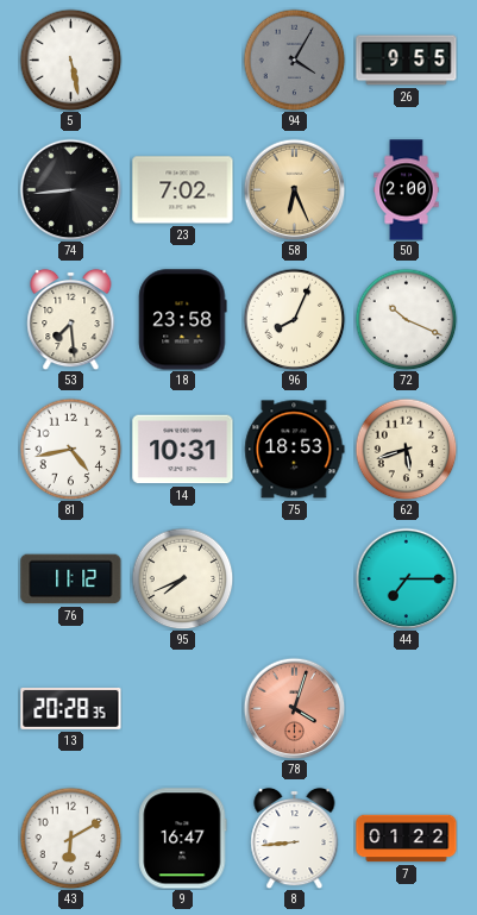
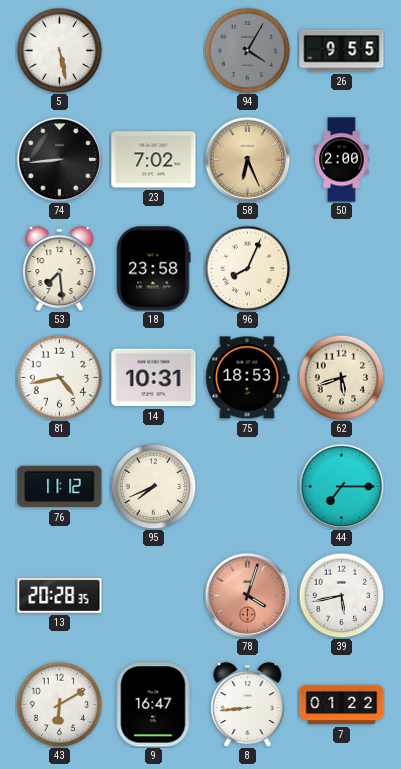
72: 10:19 -> none (406, 319)
39: none -> 5:43 (341, 595)
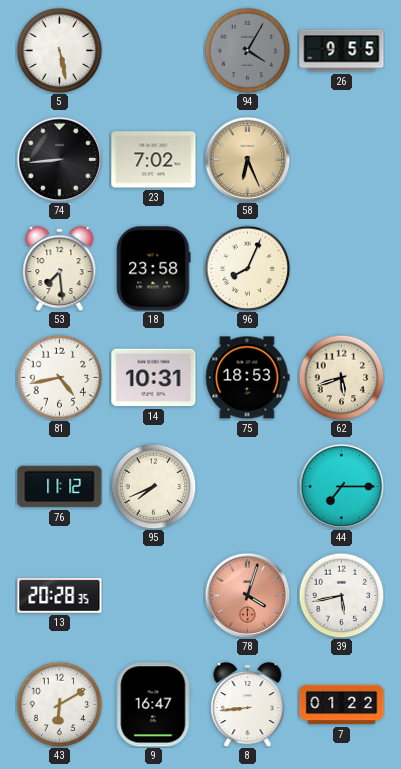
50: 2:00 -> none (342, 160)
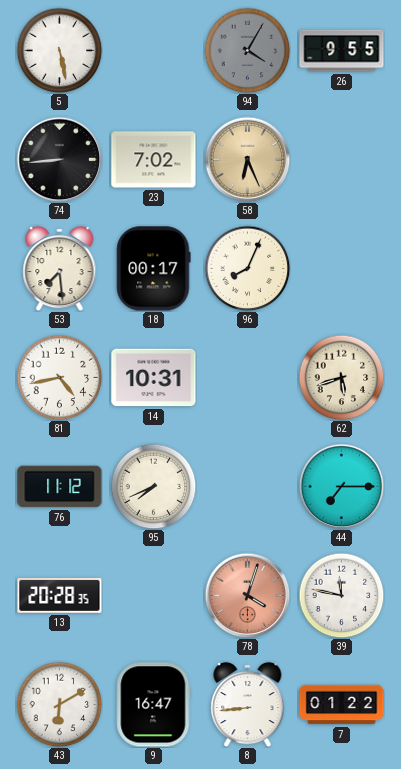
18: 23:58 -> 00:17 (154, 269)
75: 18:53 -> none (248, 378)
39: 5:43 -> 11:47 (341, 595)
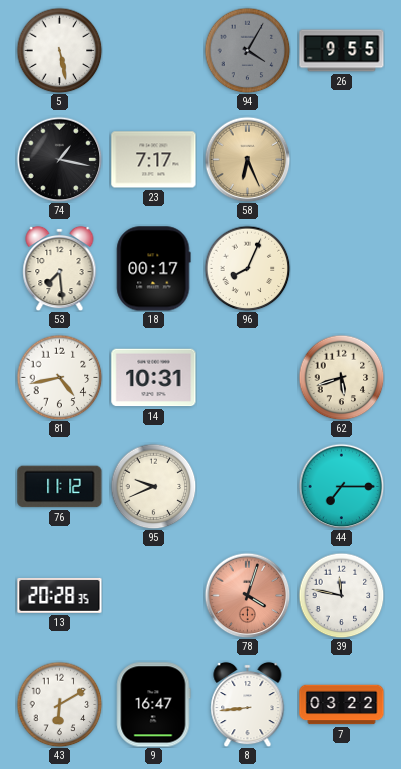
74: 8:44 -> 1:17 (59, 159)
23: 7:02 -> 7:17 (154, 160)
95: 7:41 -> 9:41 (153, 486)
7: 01:22 -> 03:22 (342, 705)
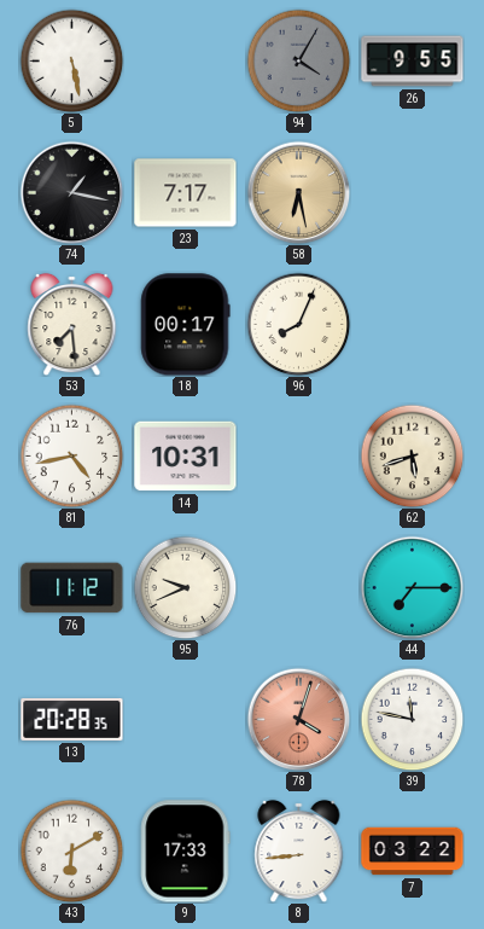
58: 6:26 -> 6:28 (298, 192)
9: 16:47 -> 17:33 (185, 852)
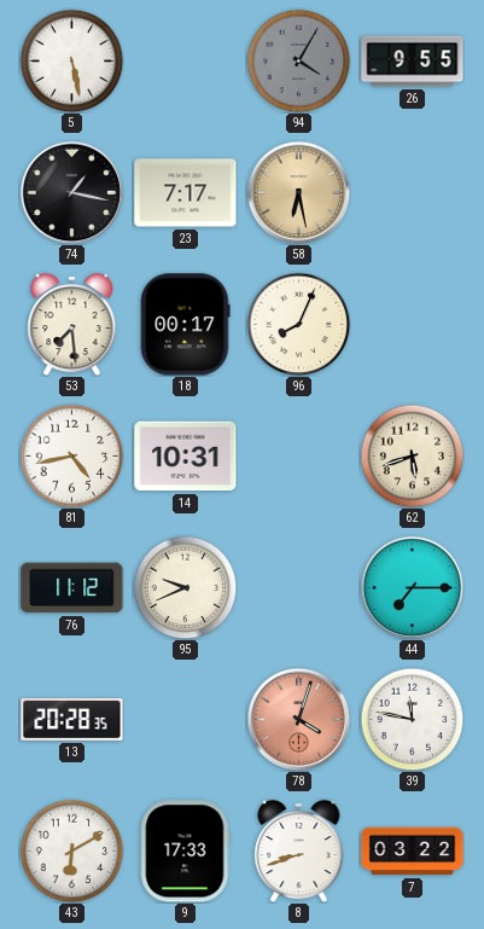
8: 8:44 -> 8:42 (299, 850)
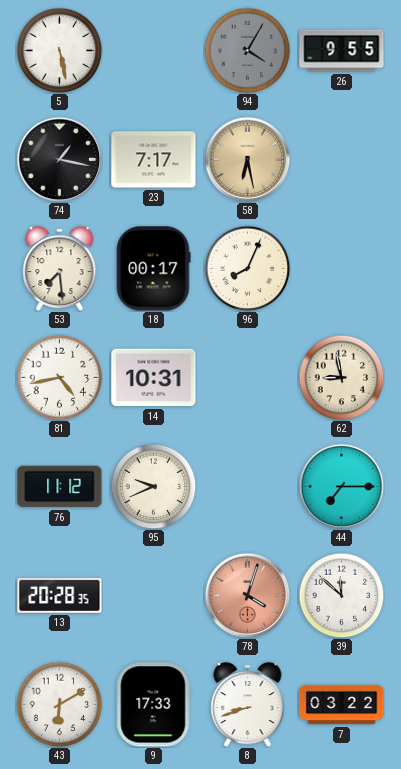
62: 5:42 -> 8:58 (341, 377)
39: 11:47 -> 11:52 (341, 595)
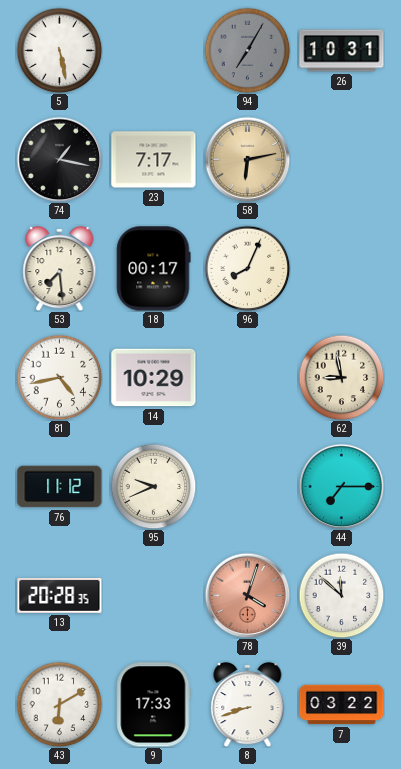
94: 4:05 -> 7:05 (247, 50)
26: 9:55 -> 10:31 (342, 51)
58: 6:28 -> 6:13 (247, 159)
14: 10:31 -> 10:29 (154, 378)
